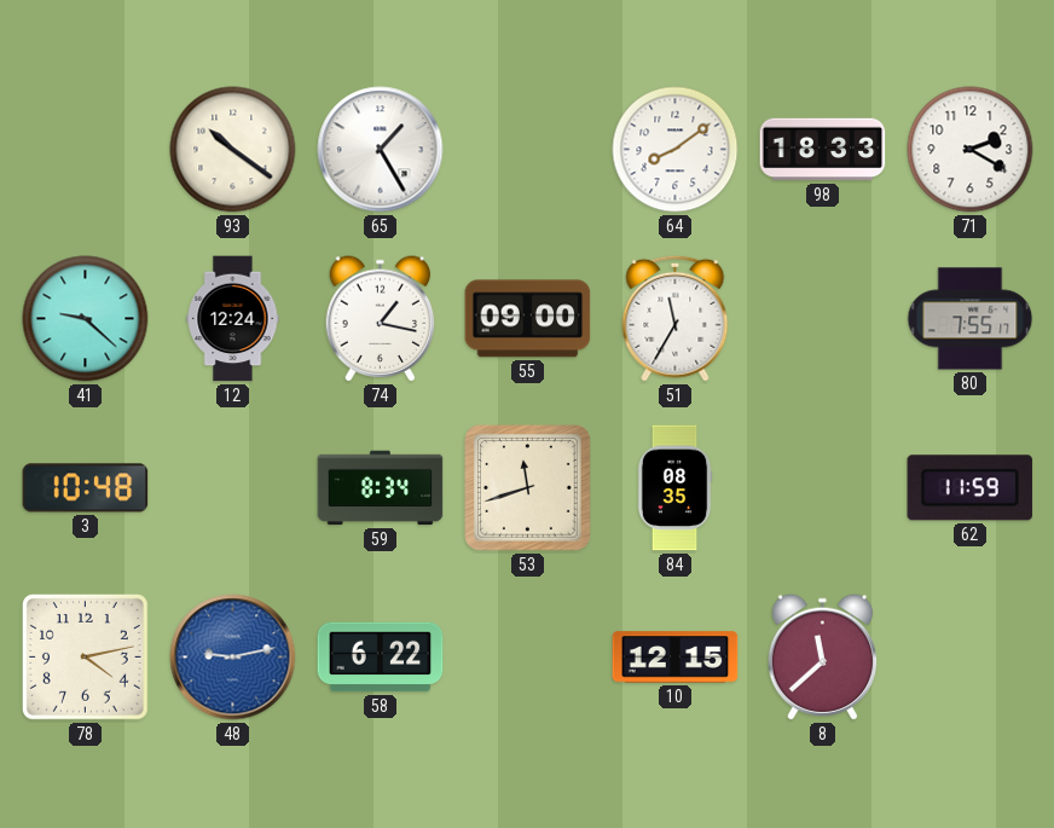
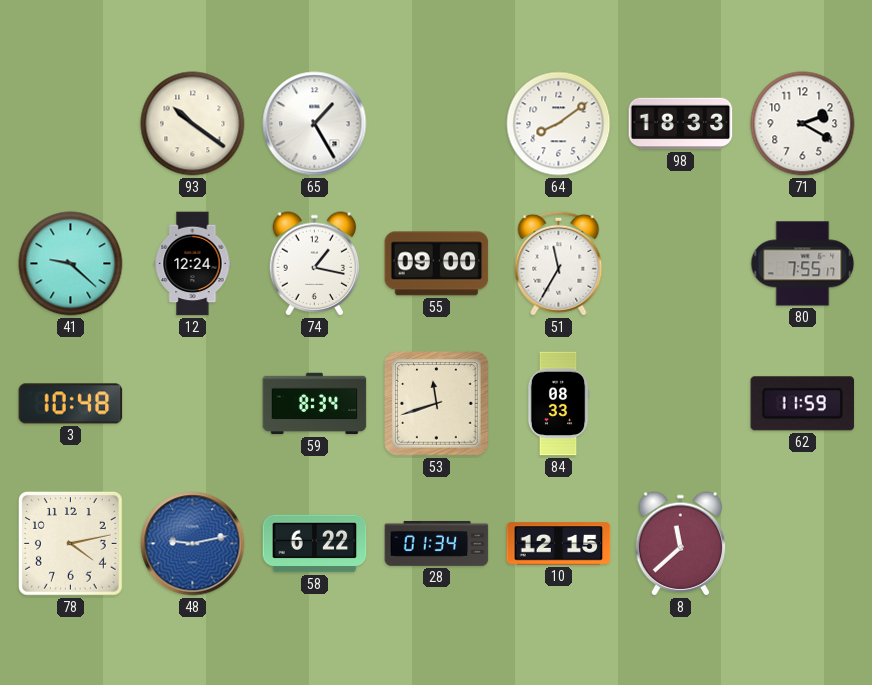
84: 08:35 -> 08:33 (558, 404)
28: none -> 01:34 (437, 543)
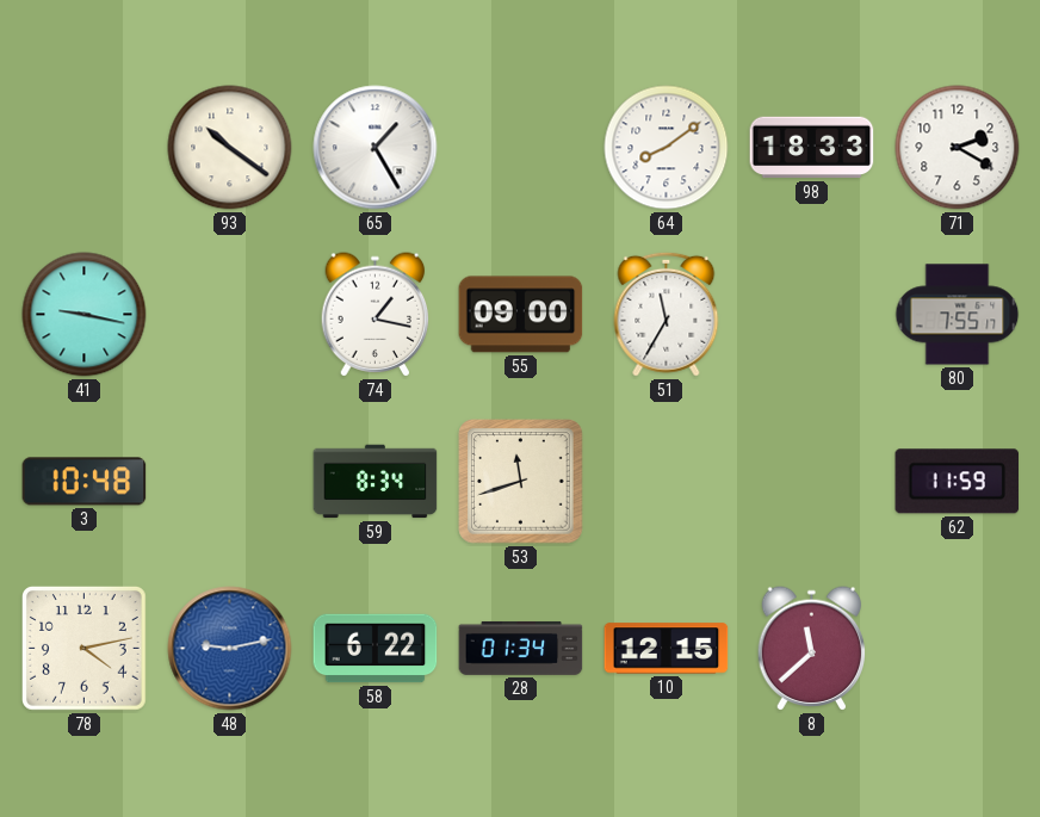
41: 9:22 -> 9:17 (85, 315)
12: 12:24 -> none (193, 264)
84: 08:33 -> none (558, 404)
